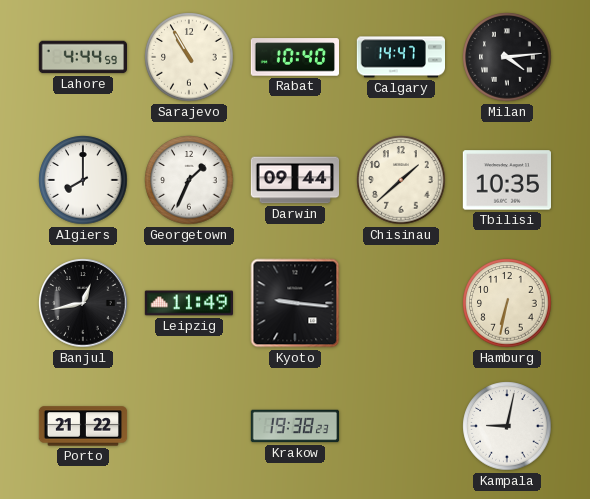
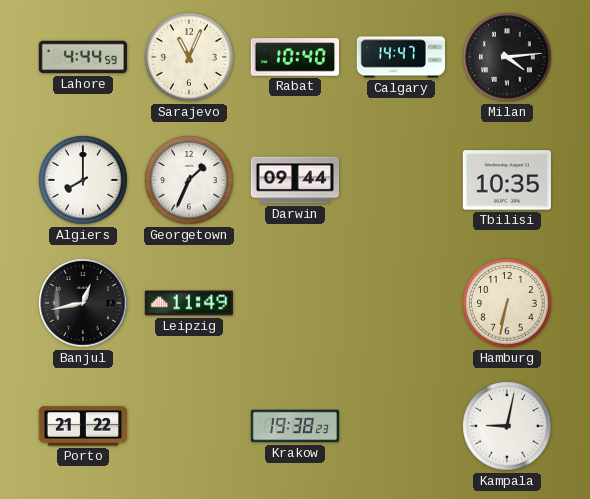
Sarajevo: 10:55 -> 11:04 (189, 57)
Chisinau: 1:38 -> none (401, 180)
Kyoto: 9:16 -> none (295, 303)
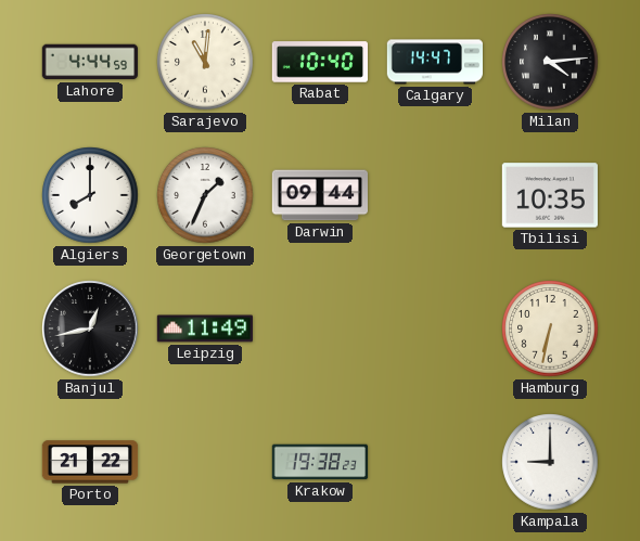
Sarajevo: 11:04 -> 11:01 (205, 62)
Kampala: 9:02 -> 9:00 (550, 462)
